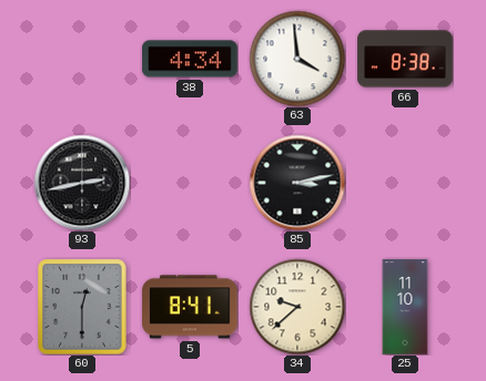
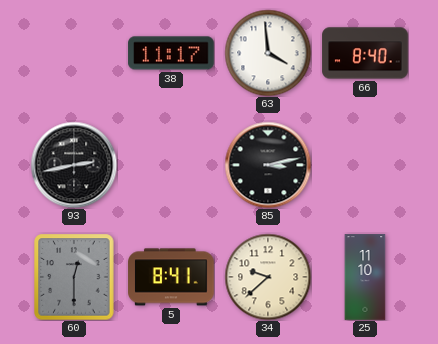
38: 4:34 -> 11:17 (171, 53)
66: 8:38 -> 8:40 (365, 53)
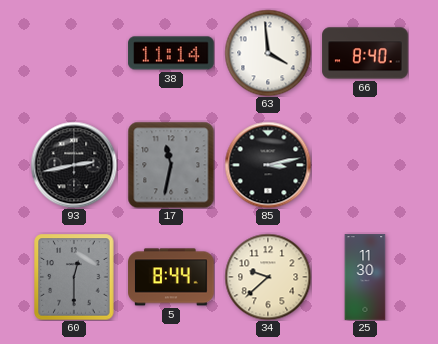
38: 11:17 -> 11:14 (171, 53)
17: none -> 11:32 (171, 165)
5: 8:41 -> 8:44 (171, 277)
25: 11:10 -> 11:30 (365, 277)
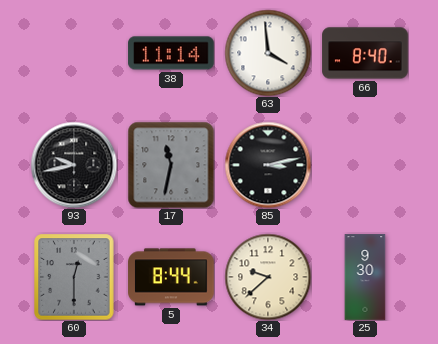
93: 2:43 -> 9:43 (74, 165)
25: 11:30 -> 9:30 (365, 277)
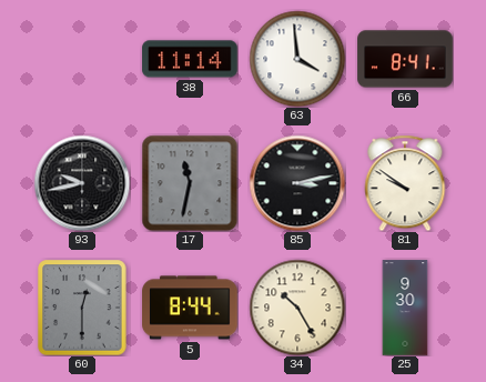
66: 8:40 -> 8:41 (405, 59)
81: none -> 9:51 (405, 183)
34: 9:38 -> 10:25 (297, 308)
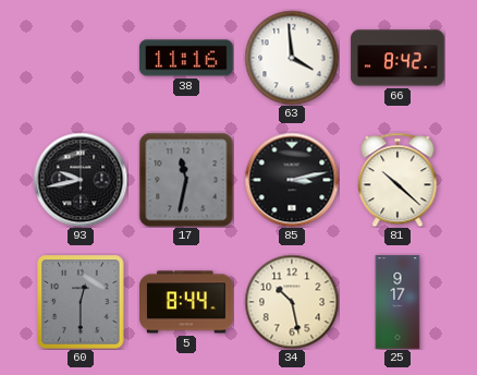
38: 11:14 -> 11:16 (186, 58)
66: 8:41 -> 8:42 (397, 58)
81: 9:51 -> 10:22 (397, 180)
34: 10:25 -> 10:28 (292, 302)
25: 9:30 -> 9:17 (397, 302)
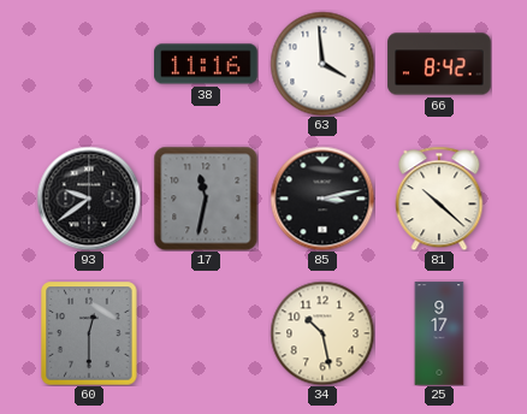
93: 9:43 -> 9:39 (89, 199)
5: 8:44 -> none (186, 302)
